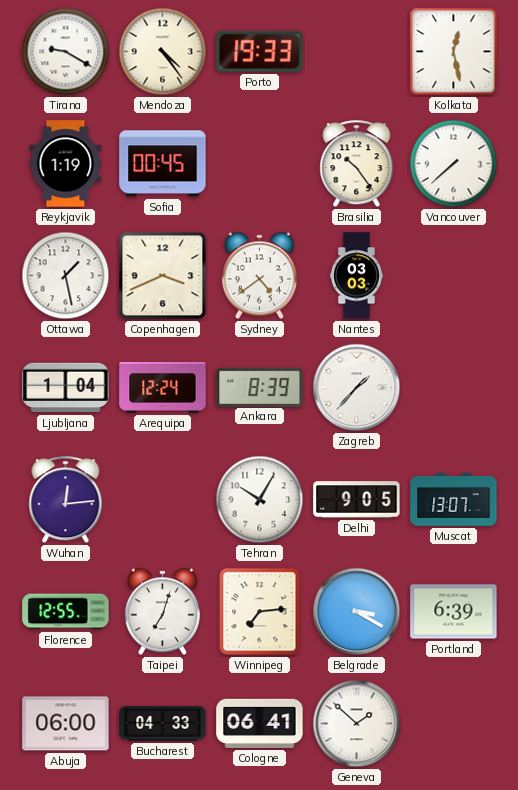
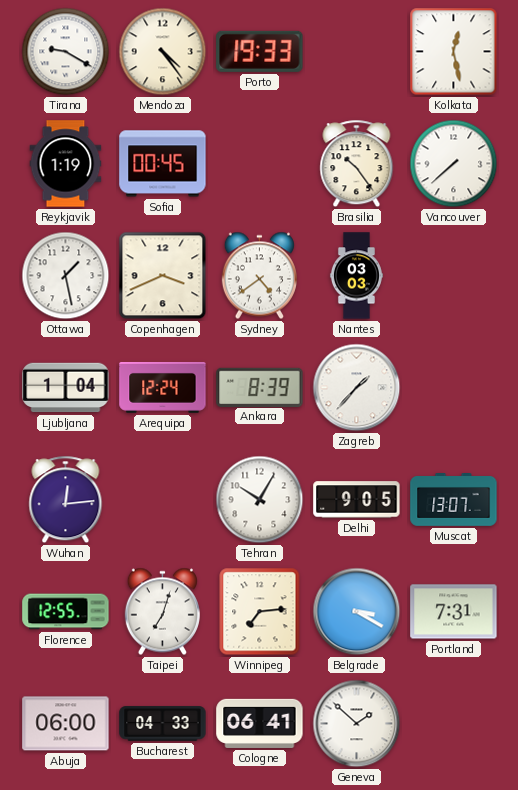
Portland: 6:39 -> 7:31 (454, 612)
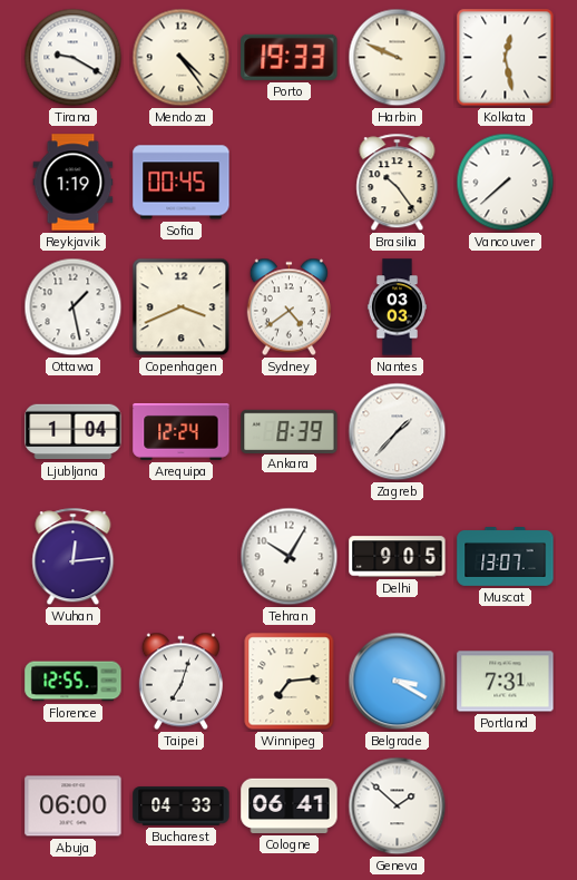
Harbin: none -> 9:49 (398, 58)
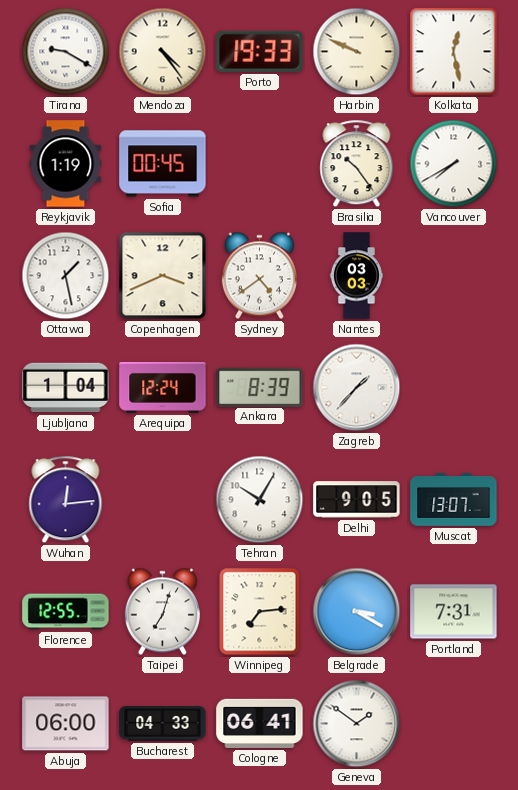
Vancouver: 7:38 -> 7:40 (454, 164)
Geneva: 1:52 -> 1:51 (357, 724)
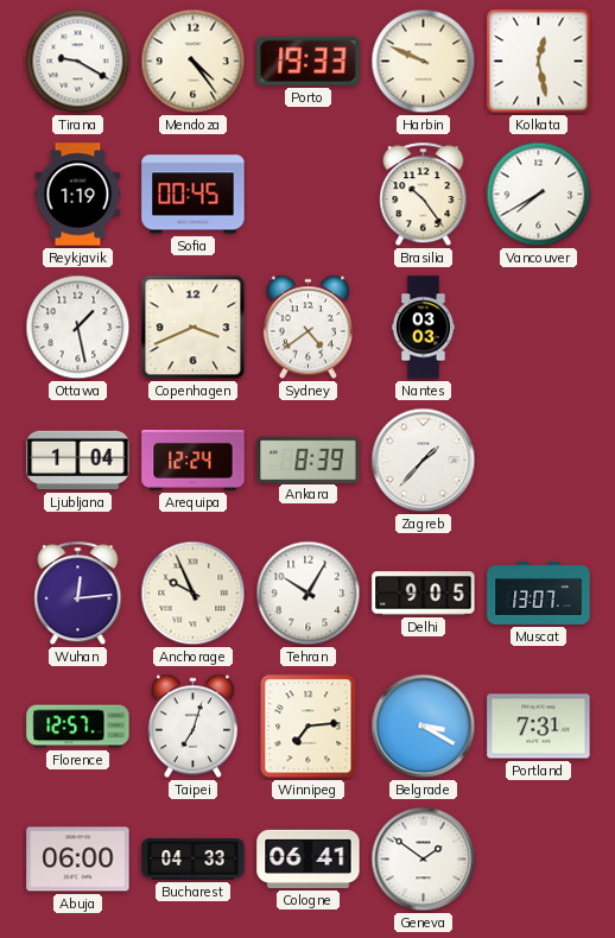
Anchorage: none -> 9:56 (194, 594)
Florence: 12:55 -> 12:57 (78, 727)
